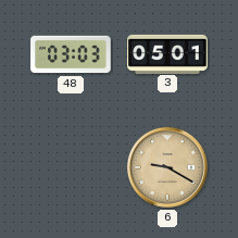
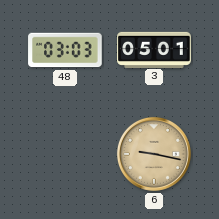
6: 9:20 -> 9:17 (154, 154)
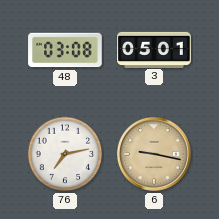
48: 03:03 -> 03:08 (65, 50)
76: none -> 7:13 (65, 154)
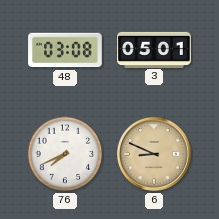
76: 7:13 -> 7:41 (65, 154)
6: 9:17 -> 8:49 (154, 154)
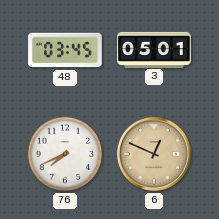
48: 03:08 -> 03:45 (65, 50)
6: 8:49 -> 12:49 (154, 154)
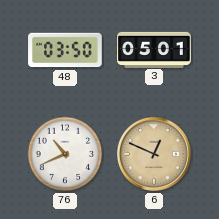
48: 03:45 -> 03:50 (65, 50)
76: 7:41 -> 10:41 (65, 154)
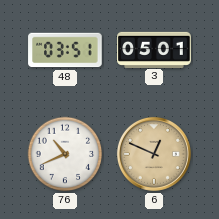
48: 03:50 -> 03:51 (65, 50)
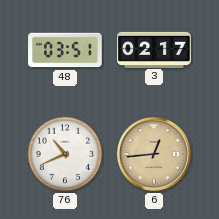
3: 05:01 -> 02:17 (154, 49)
6: 12:49 -> 12:44 (154, 154)
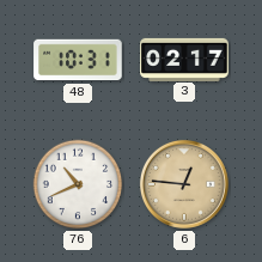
48: 03:51 -> 10:31 (78, 60)
6: 12:44 -> 12:46 (184, 184)
